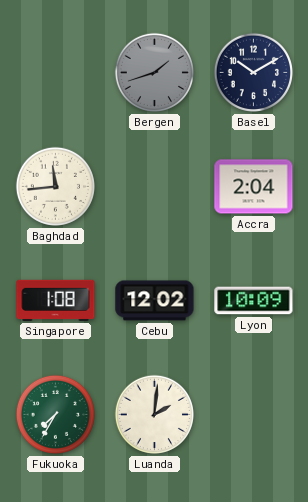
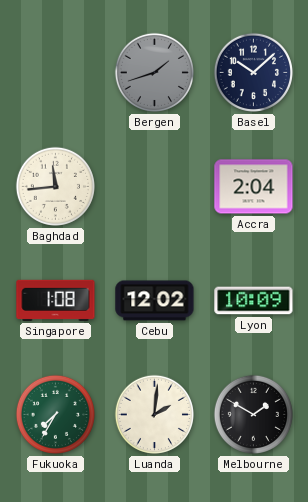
Basel: 10:10 -> 10:08 (253, 72)
Melbourne: none -> 1:50 (253, 414)
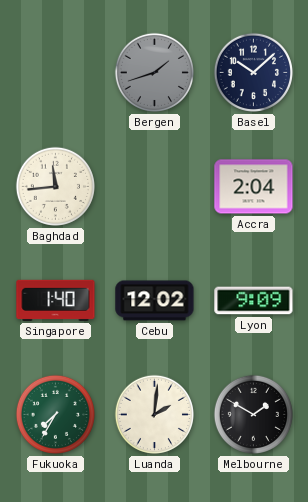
Singapore: 1:08 -> 1:40 (56, 300)
Lyon: 10:09 -> 9:09 (254, 301)
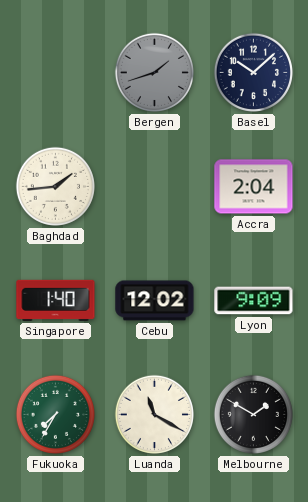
Baghdad: 11:44 -> 1:44 (55, 186)
Luanda: 2:01 -> 11:20 (154, 414)
